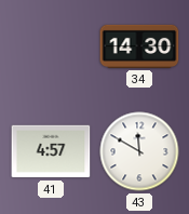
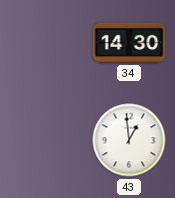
41: 4:57 -> none (51, 151)
43: 11:50 -> 12:59 (129, 140)
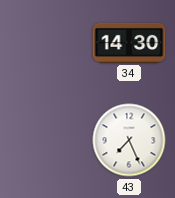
43: 12:59 -> 7:26 (129, 140)
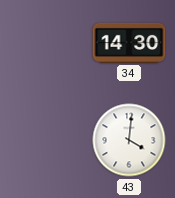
43: 7:26 -> 4:01 (129, 140)
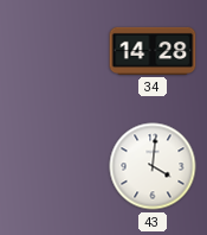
34: 14:30 -> 14:28 (153, 51)
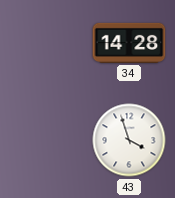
43: 4:01 -> 3:57 (129, 140)
